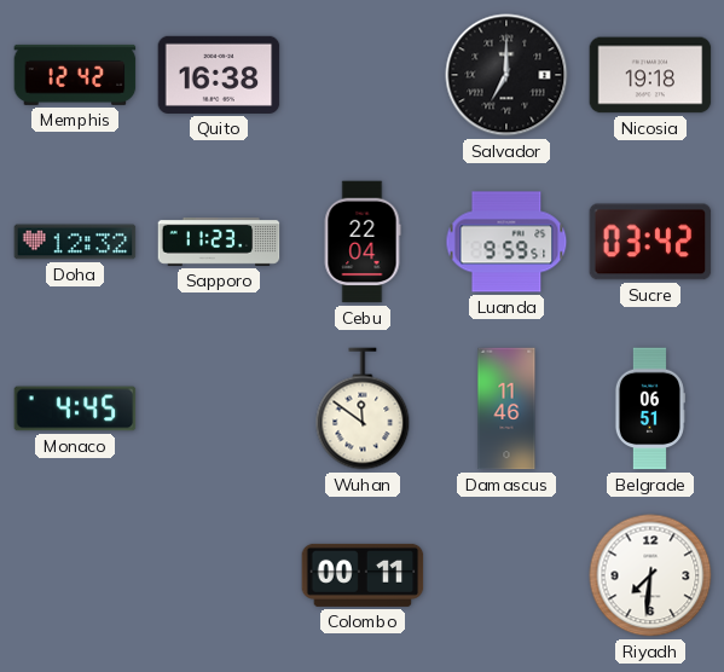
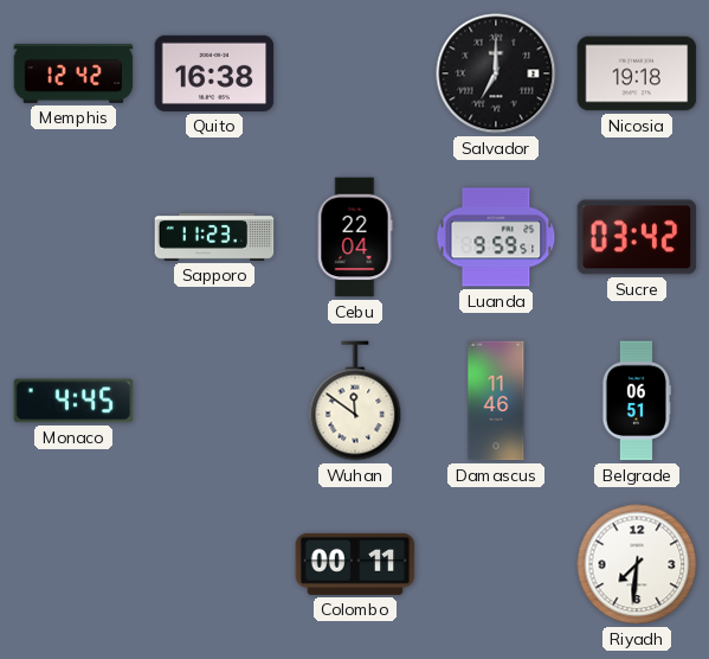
Doha: 12:32 -> none (75, 242)
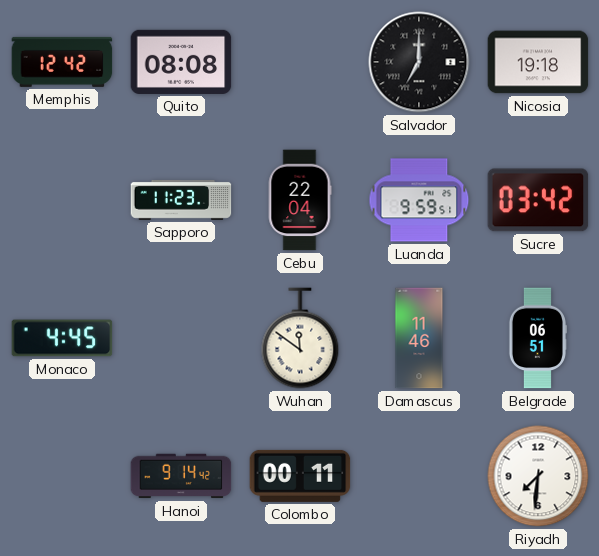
Quito: 16:38 -> 08:08 (181, 62)
Hanoi: none -> 9:14 (181, 476)
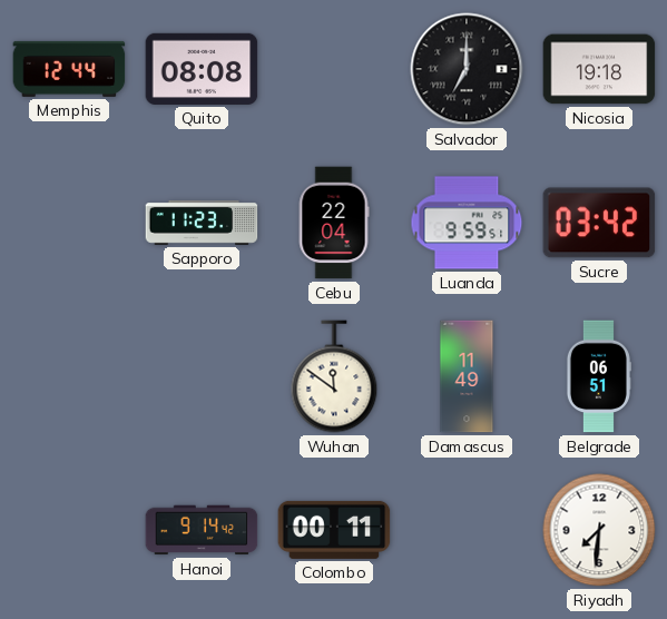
Memphis: 12:42 -> 12:44 (69, 69)
Monaco: 4:45 -> none (62, 338)
Damascus: 11:46 -> 11:49 (467, 376)
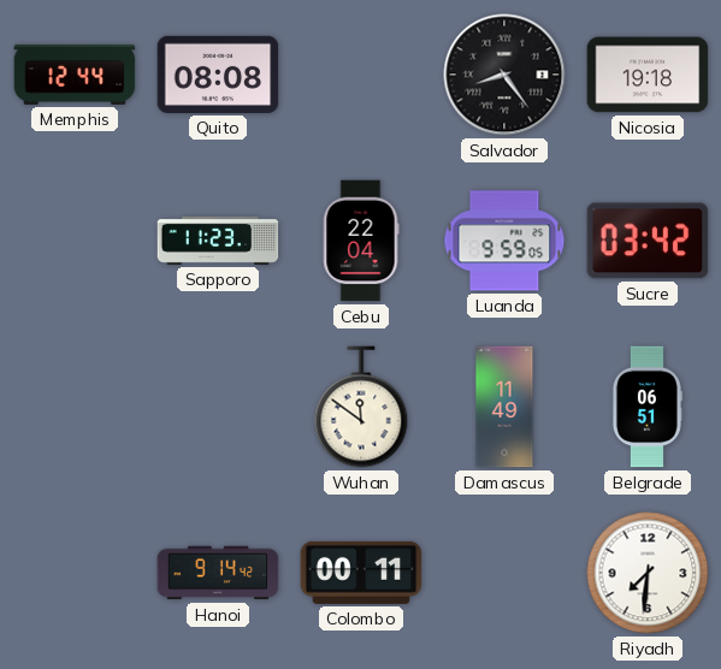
Salvador: 7:00 -> 8:24 (504, 75)
Luanda: 9:59:51 -> 9:59:05 (504, 241)
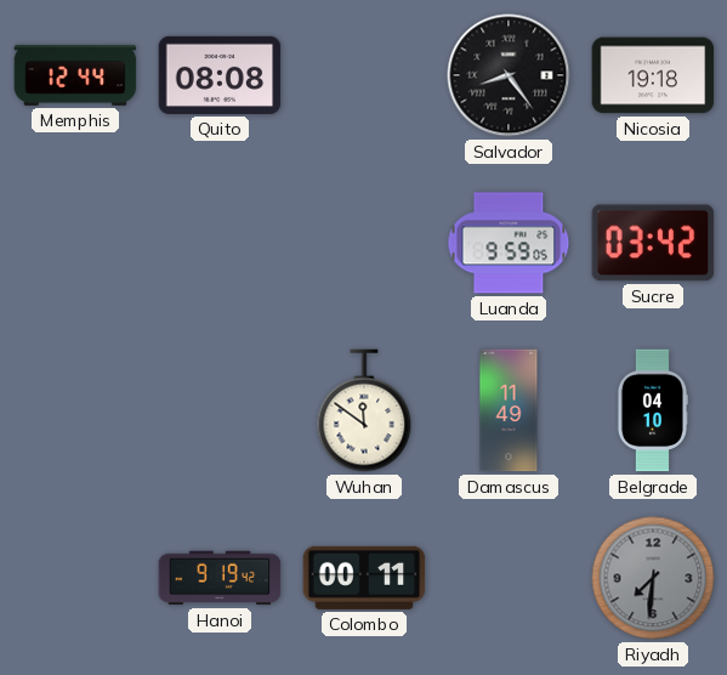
Sapporo: 11:23 -> none (218, 241)
Cebu: 22:04 -> none (361, 241)
Belgrade: 06:51 -> 04:10 (652, 410)
Hanoi: 9:14 -> 9:19 (220, 578)
Riyadh dial: white -> grey (653, 578)
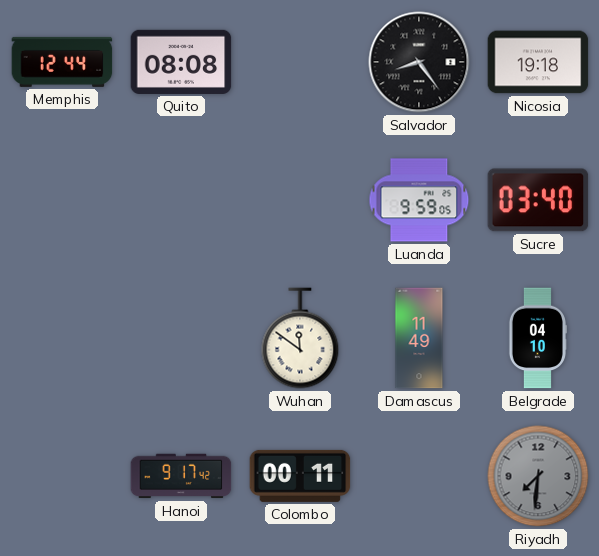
Sucre: 03:42 -> 03:40 (538, 200)
Hanoi: 9:19 -> 9:17 (181, 476)
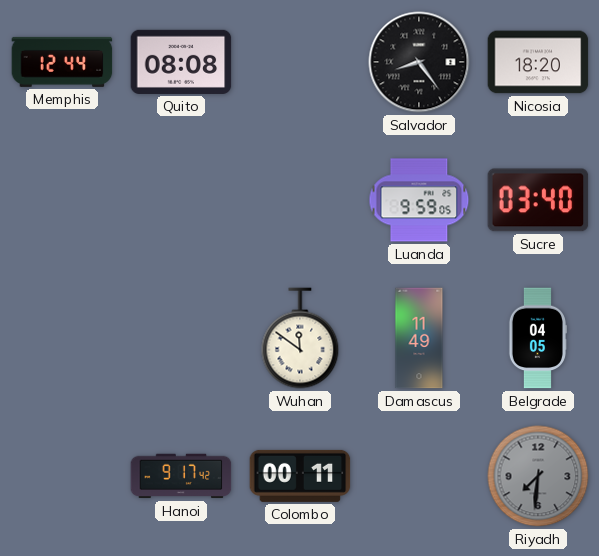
Nicosia: 19:18 -> 18:20 (538, 62)
Belgrade: 04:10 -> 04:05 (537, 338)
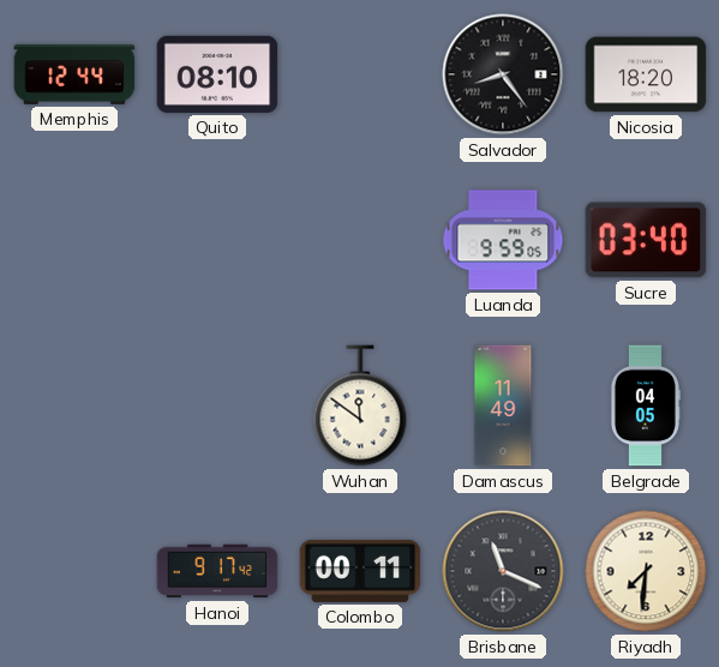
Quito: 08:08 -> 08:10 (217, 74)
Brisbane: none -> 11:19 (503, 571)
Riyadh dial: grey -> cream (646, 571)
